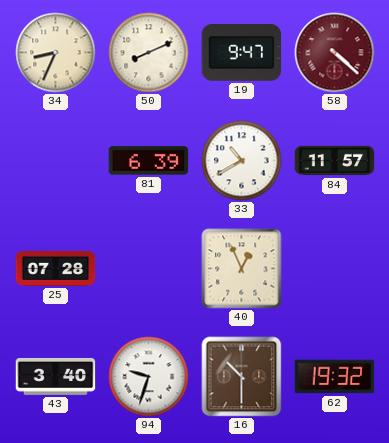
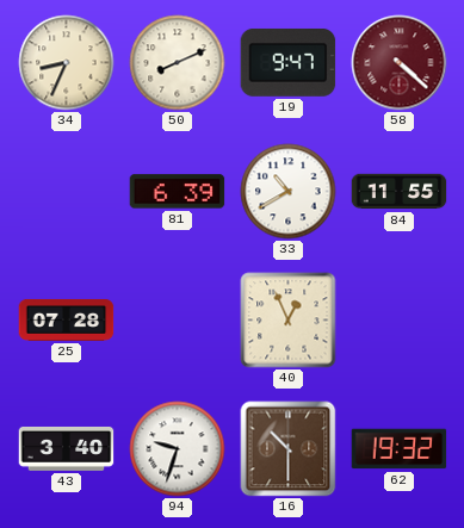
84: 11:57 -> 11:55 (400, 192)
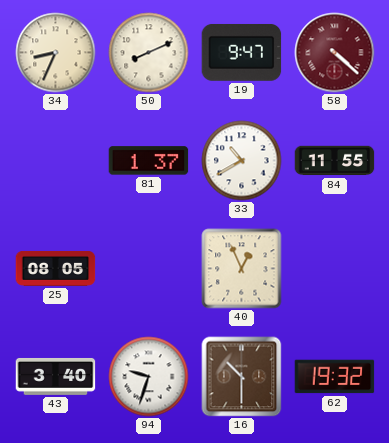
81: 6:39 -> 1:37 (149, 161)
25: 07:28 -> 08:05 (56, 268)
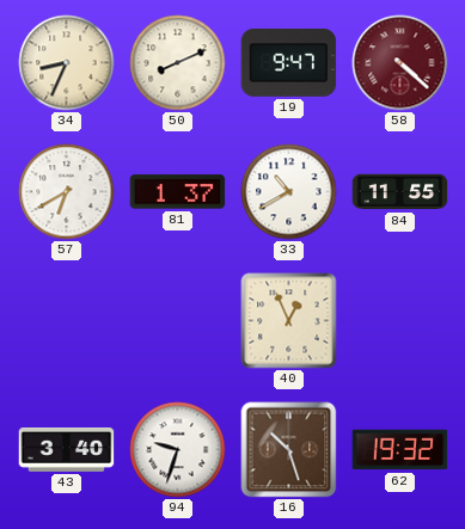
57: none -> 6:40 (67, 192)
25: 08:05 -> none (56, 268)
16: 10:30 -> 10:27 (289, 450)
